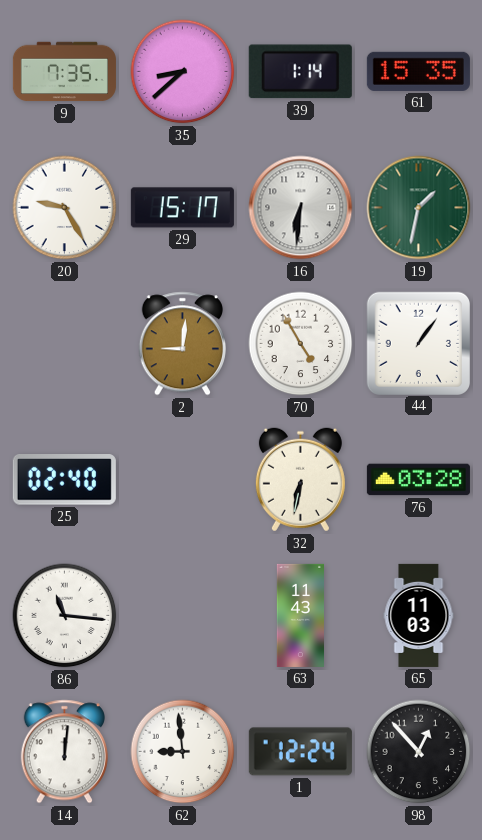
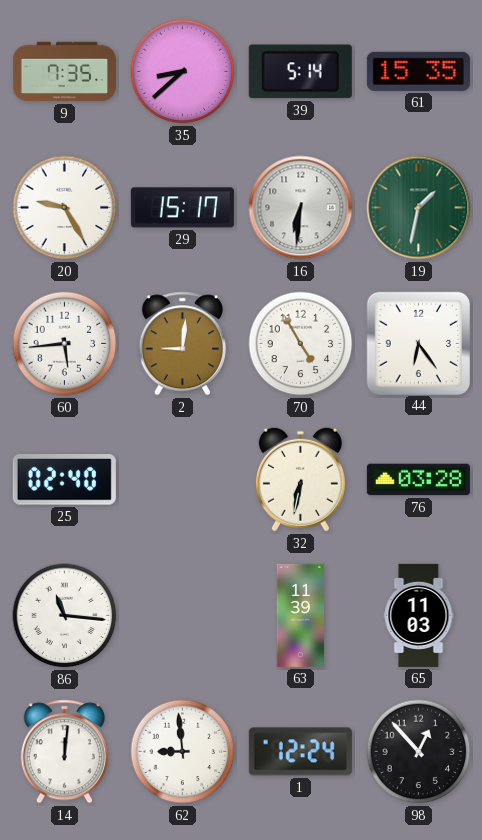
39: 1:14 -> 5:14 (300, 72)
60: none -> 5:44 (65, 344)
44: 1:06 -> 6:24 (418, 343)
63: 11:43 -> 11:39 (300, 615)
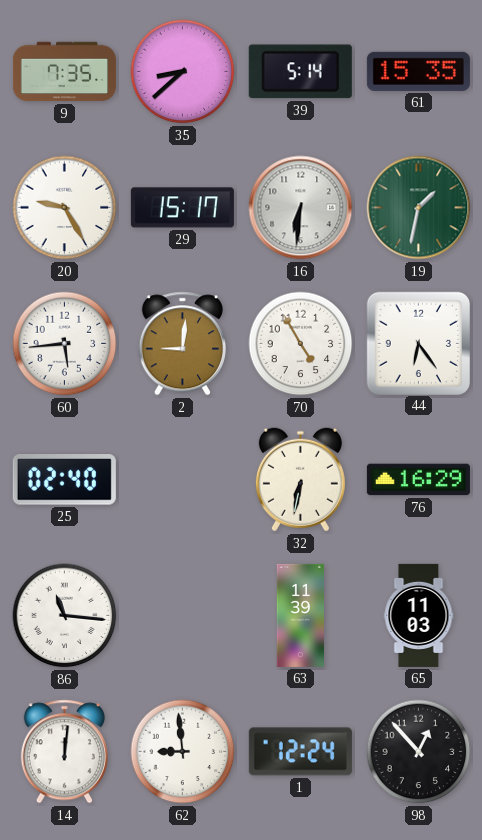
76: 03:28 -> 16:29 (418, 480)
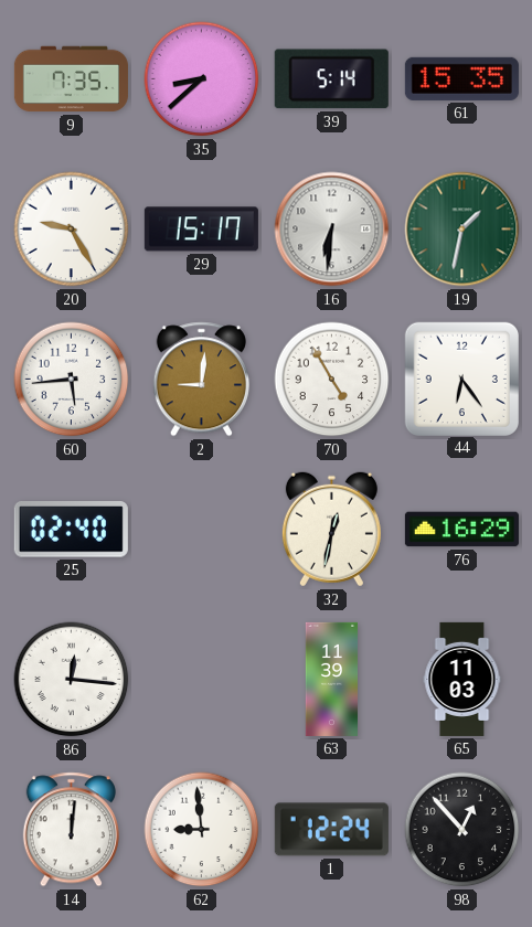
32: 6:32 -> 12:32 (331, 530)
86: 11:16 -> 12:16 (72, 680)
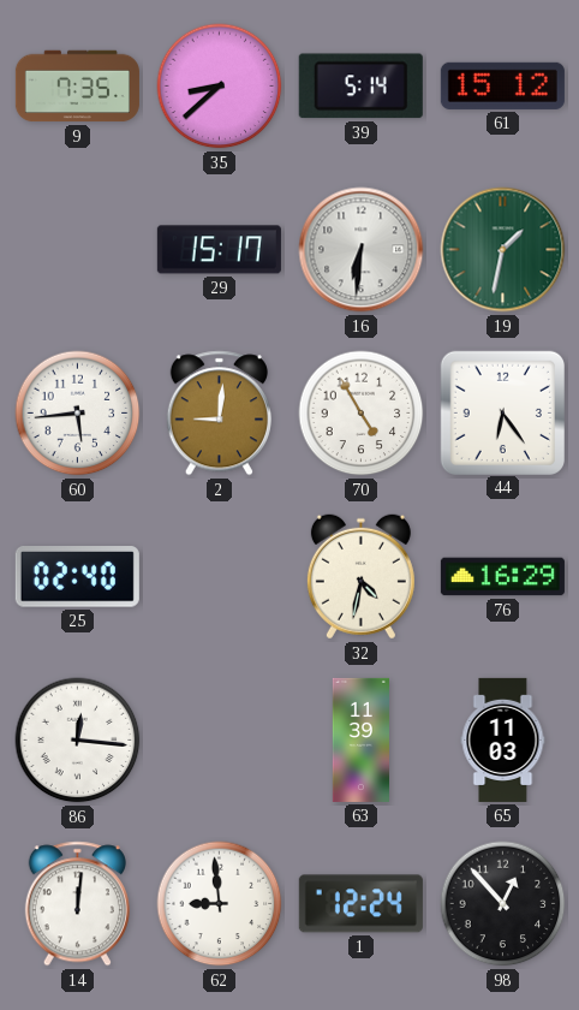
61: 15:35 -> 15:12 (502, 85)
20: 9:25 -> none (72, 230)
32: 12:32 -> 4:32 (360, 577)
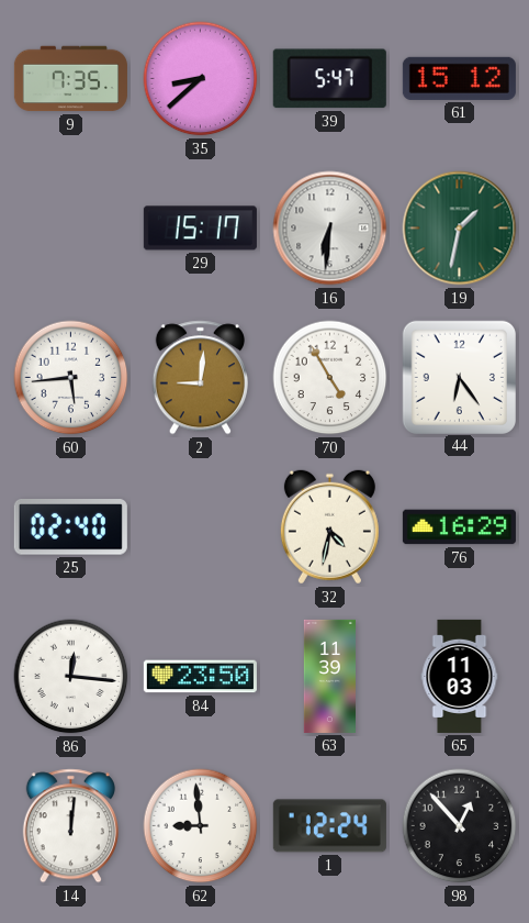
39: 5:14 -> 5:47 (329, 79)
84: none -> 23:50 (200, 677)
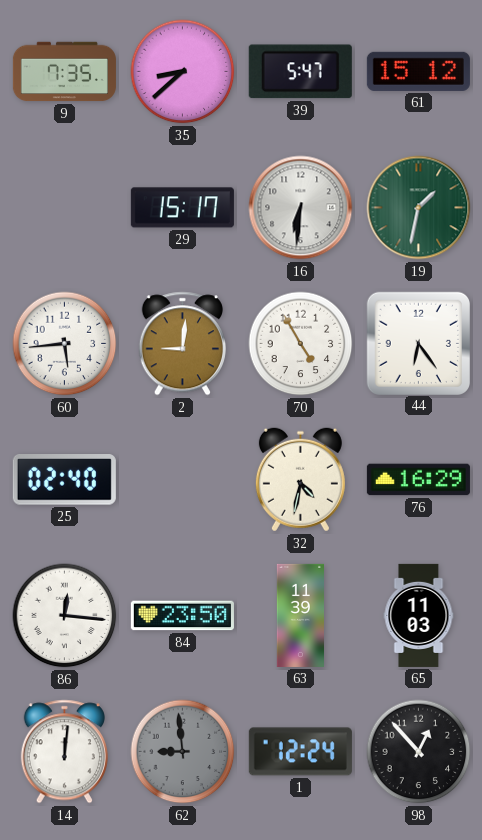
62 dial: white -> grey (183, 752)
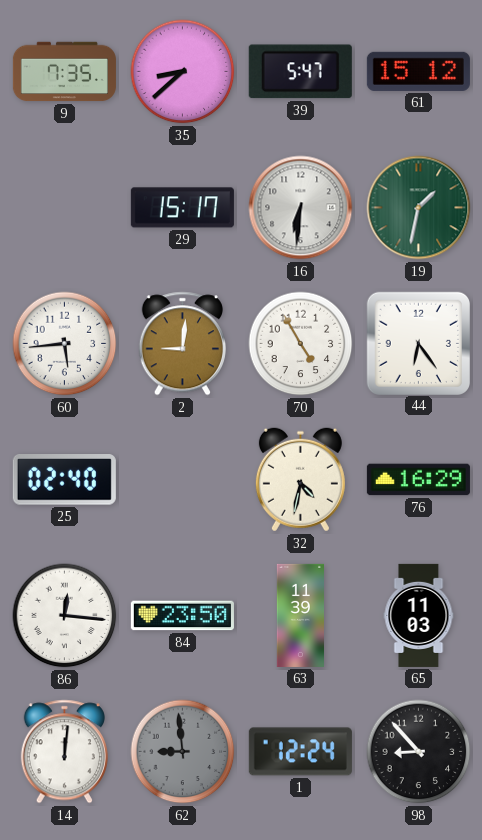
98: 12:53 -> 8:53 (419, 752)
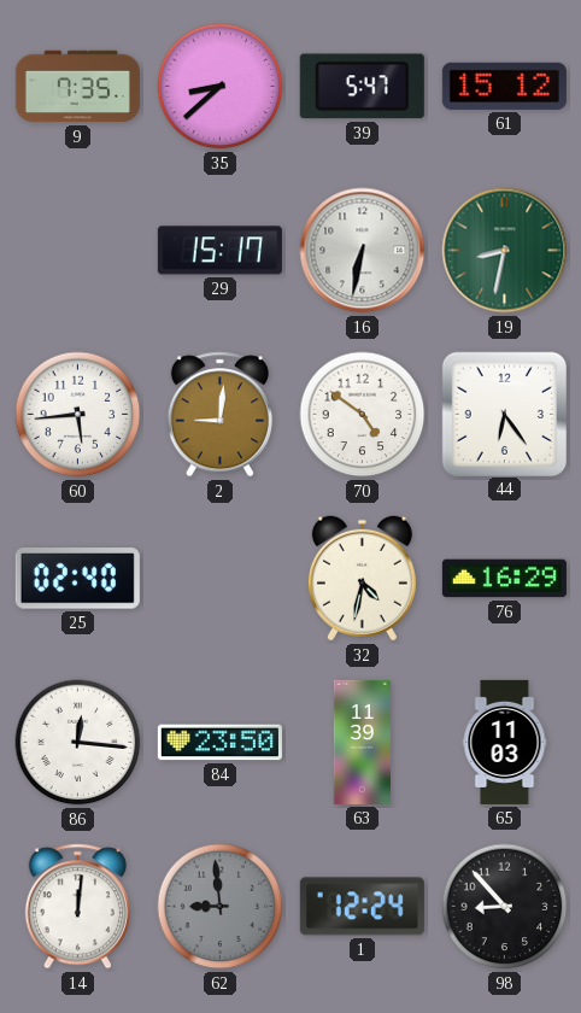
16: 6:31 -> 6:32 (363, 251)
19: 1:32 -> 8:32 (505, 251)
70: 4:55 -> 4:51 (363, 415)
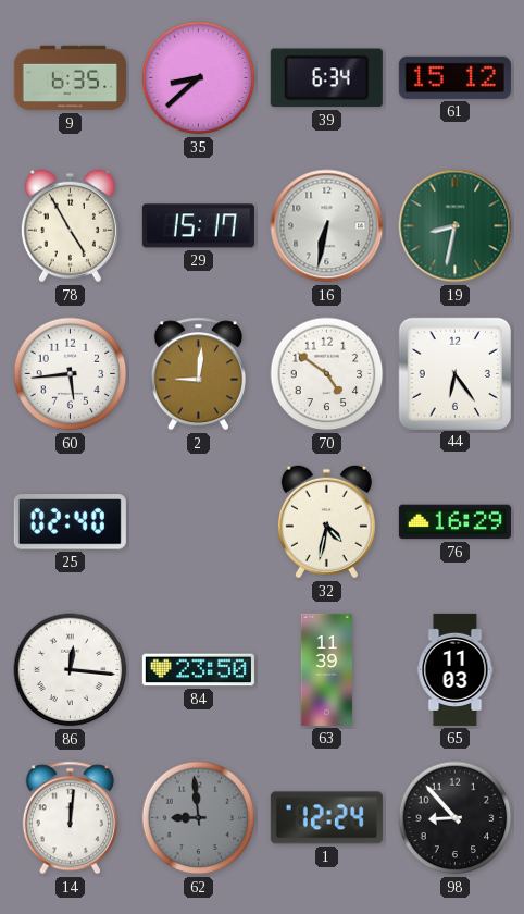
9: 7:35 -> 6:35 (70, 78)
39: 5:47 -> 6:34 (326, 78)
78: none -> 4:55 (70, 226)
